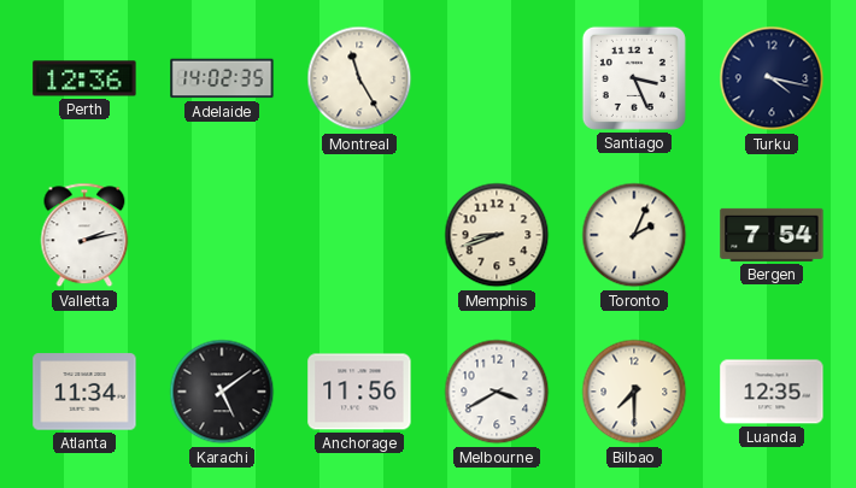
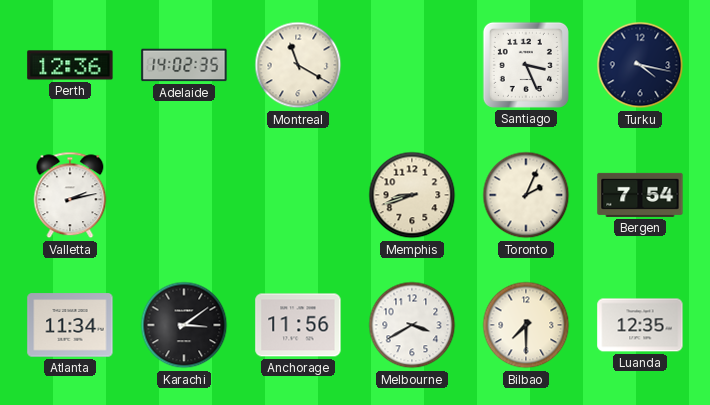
Montreal: 11:25 -> 11:20 (298, 65)
Karachi: 5:09 -> 3:09 (184, 325)
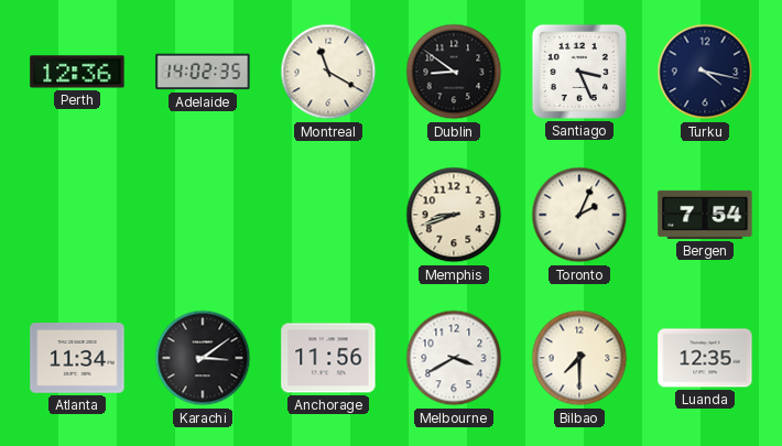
Dublin: none -> 8:51 (454, 72)
Valletta: 2:13 -> none (70, 195)
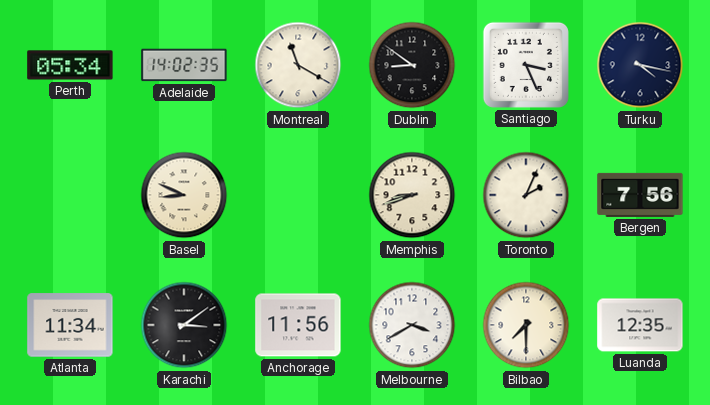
Perth: 12:36 -> 05:34 (70, 65)
Basel: none -> 8:49 (184, 195)
Bergen: 7:54 -> 7:56 (640, 195)
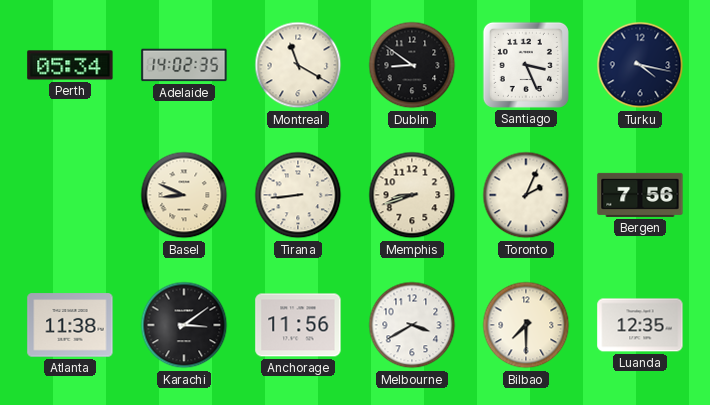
Tirana: none -> 8:44 (298, 195)
Atlanta: 11:34 -> 11:38 (70, 325)
